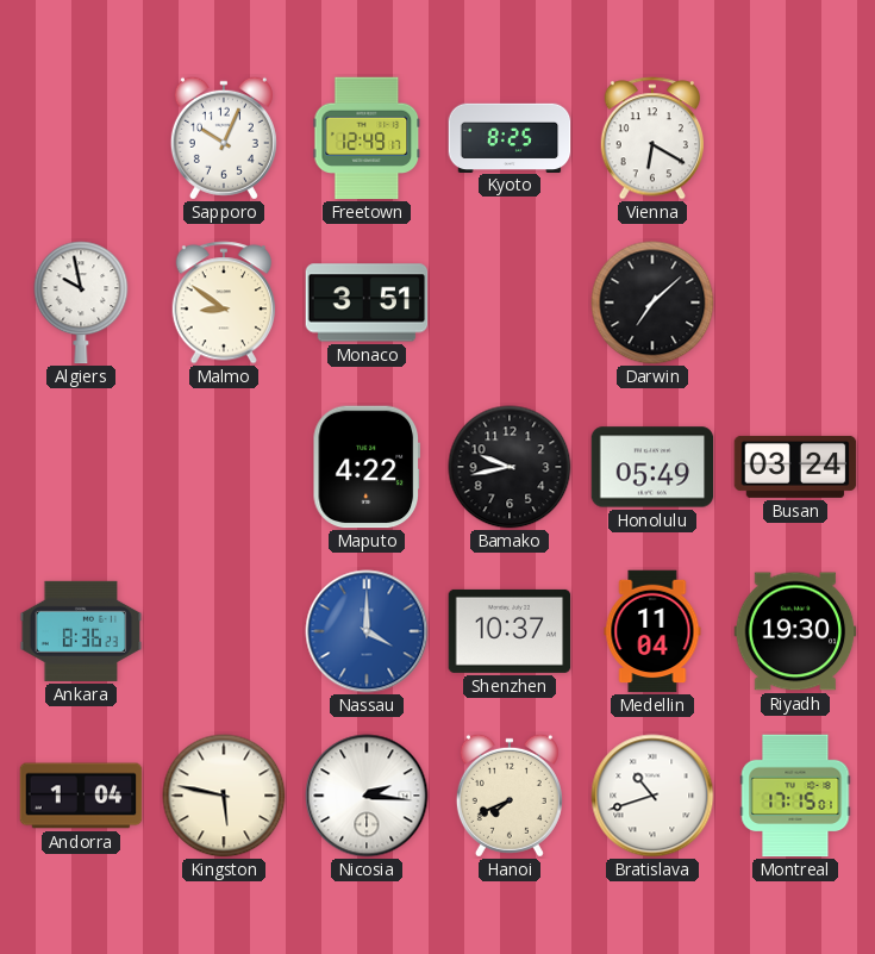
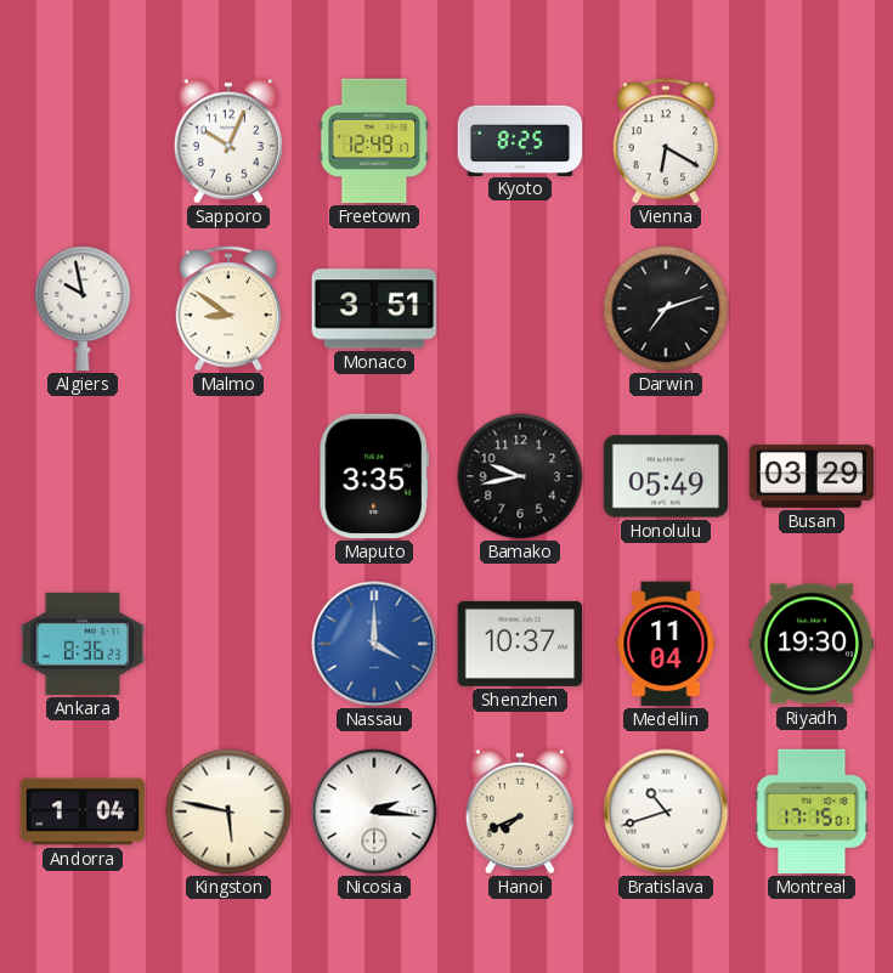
Darwin: 7:08 -> 7:12 (666, 309)
Maputo: 4:22 -> 3:35 (373, 476)
Busan: 03:24 -> 03:29 (812, 476)
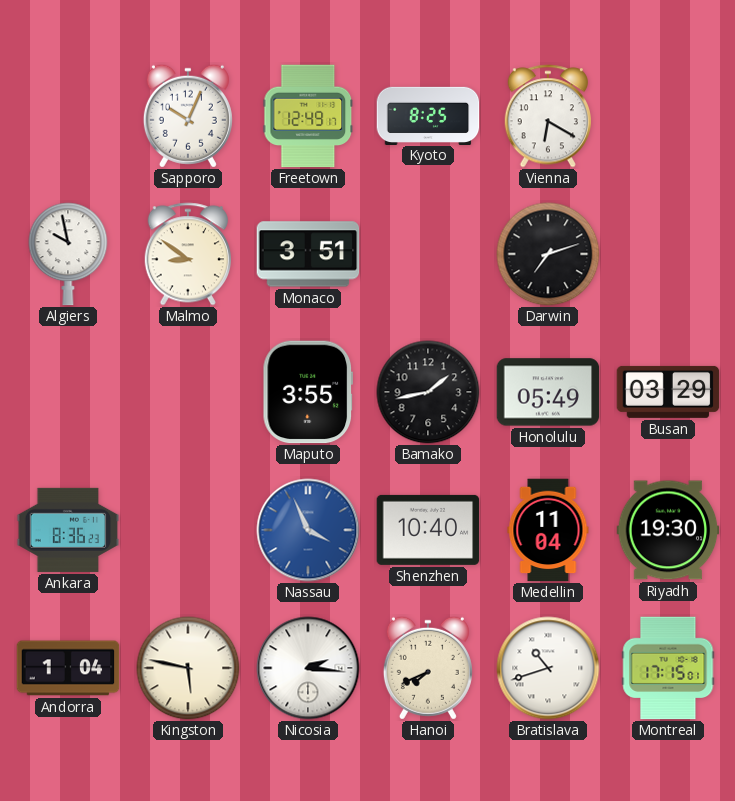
Maputo: 3:35 -> 3:55 (307, 392)
Bamako: 9:43 -> 1:43 (428, 392)
Nassau: 4:00 -> 3:56 (308, 530)
Shenzhen: 10:37 -> 10:40 (428, 530)
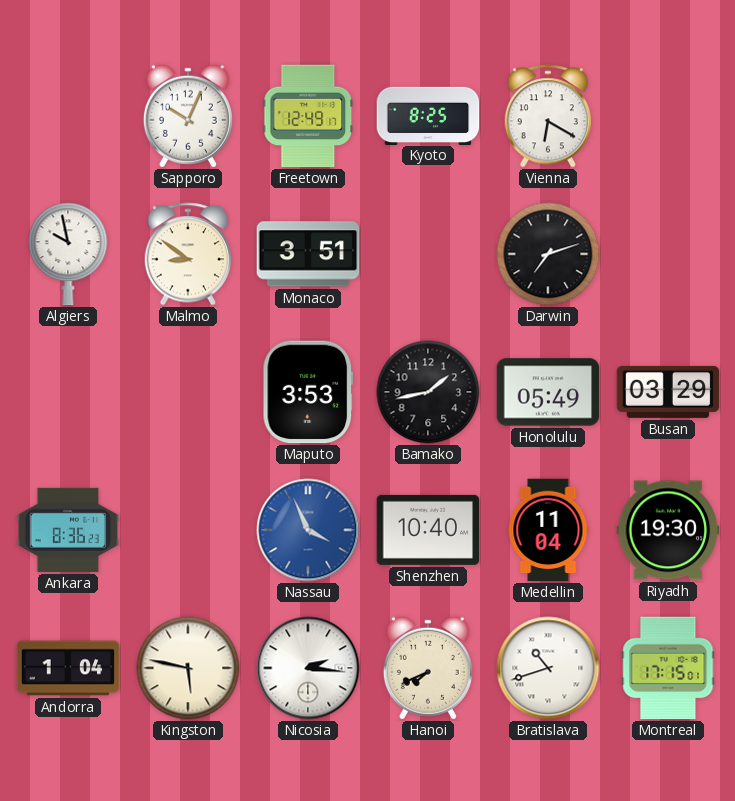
Maputo: 3:55 -> 3:53 (307, 392)
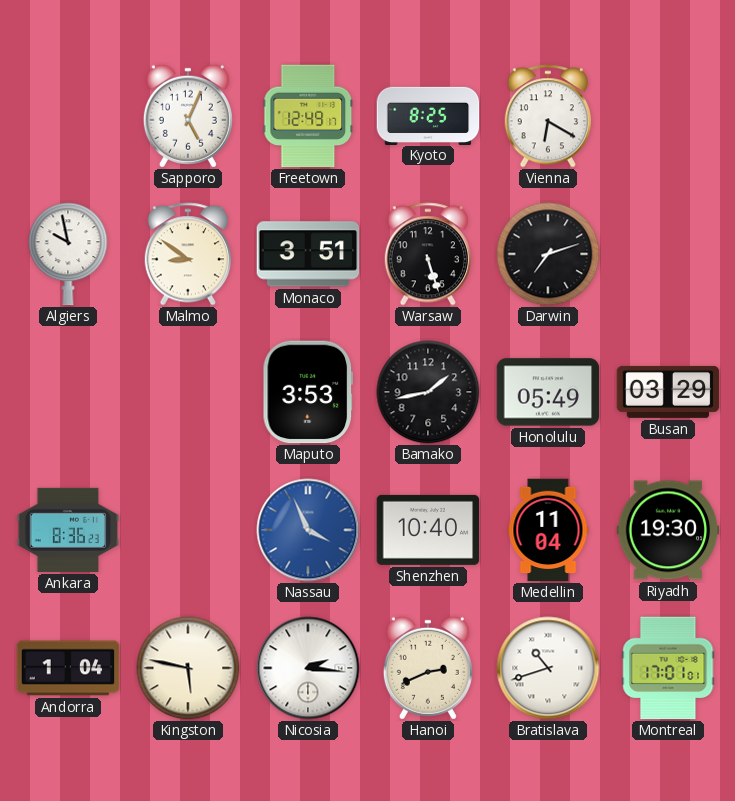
Sapporo: 10:04 -> 5:04 (188, 116)
Warsaw: none -> 5:27 (427, 254)
Hanoi: 7:41 -> 2:41 (428, 668)
Montreal: 17:15 -> 17:01 (668, 668)
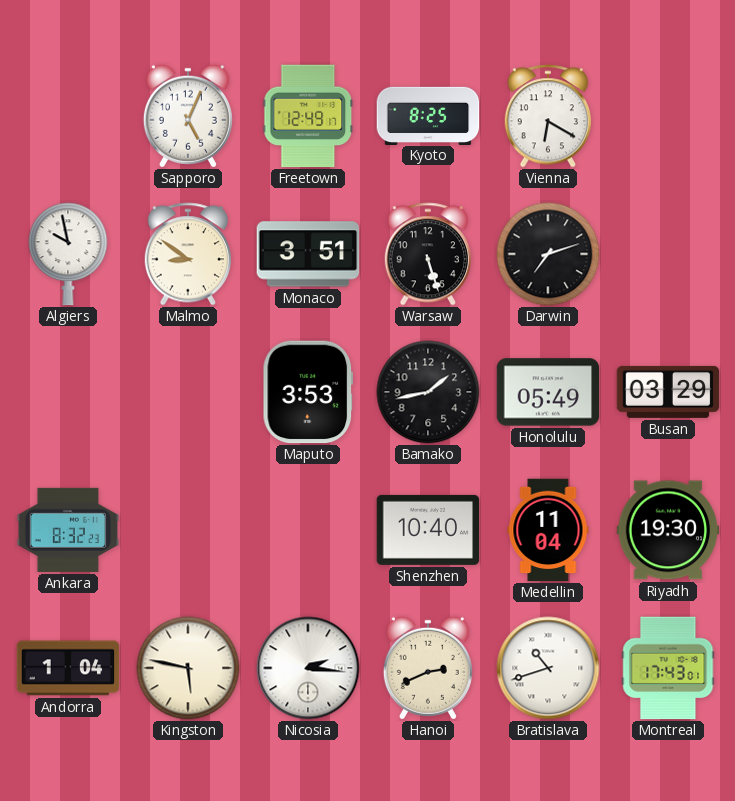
Ankara: 8:36 -> 8:32 (68, 530)
Nassau: 3:56 -> none (308, 530)
Montreal: 17:01 -> 17:43 (668, 668)
